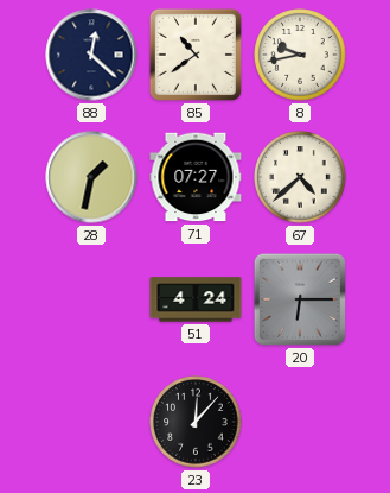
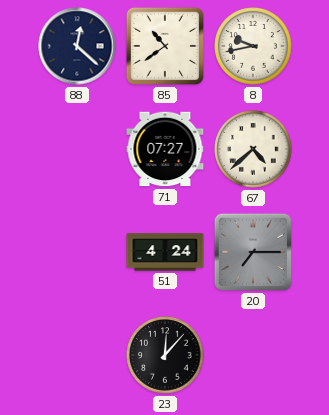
28: 1:32 -> none (91, 177)
20: 6:15 -> 7:15 (253, 252)
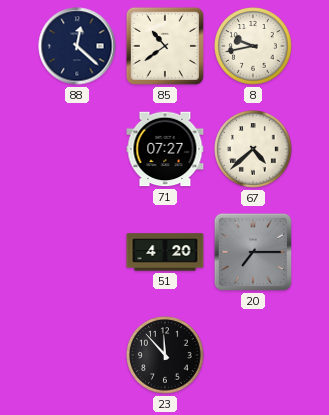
51: 4:24 -> 4:20 (165, 252)
23: 12:07 -> 11:53 (165, 355)
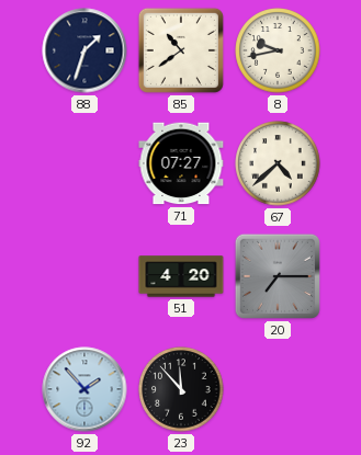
88: 12:22 -> 1:33 (84, 50)
92: none -> 1:53 (84, 389)
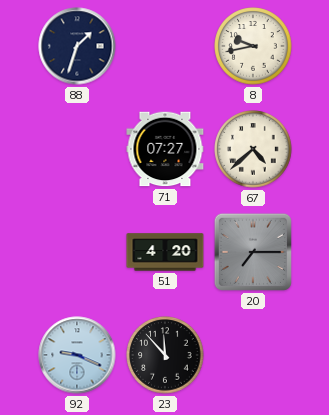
85: 10:39 -> none (181, 50)
92: 1:53 -> 9:19 (77, 355)
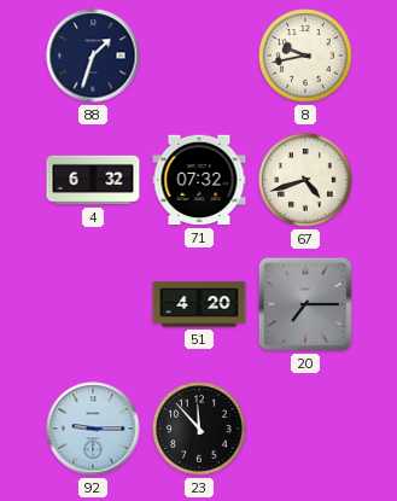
4: none -> 6:32 (93, 180)
71: 07:27 -> 07:32 (199, 180)
67: 4:38 -> 4:42 (305, 180)
92: 9:19 -> 9:15 (93, 429)
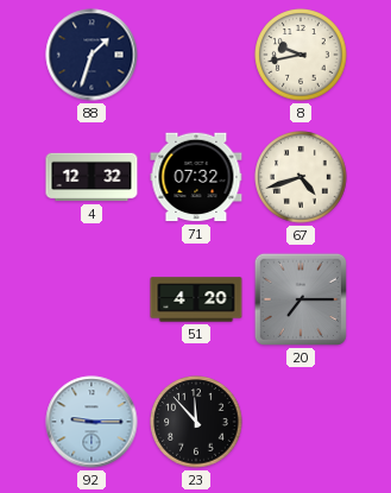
4: 6:32 -> 12:32 (92, 177)
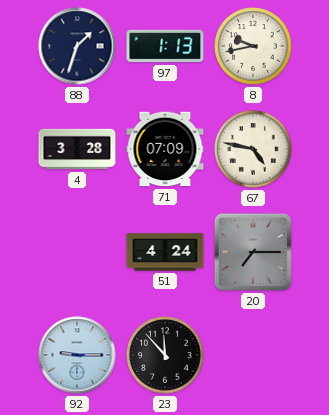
97: none -> 1:13 (165, 46)
4: 12:32 -> 3:28 (77, 149)
71: 07:32 -> 07:09 (165, 149)
67: 4:42 -> 4:47 (253, 149)
51: 4:20 -> 4:24 (165, 252)
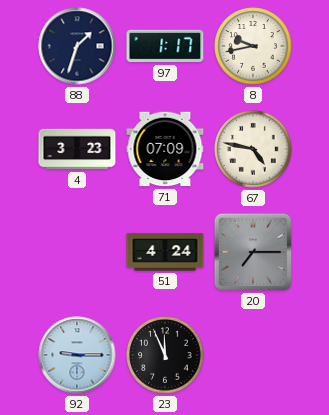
97: 1:13 -> 1:17 (165, 46)
4: 3:28 -> 3:23 (77, 149)
23: 11:53 -> 11:56 (165, 355)
